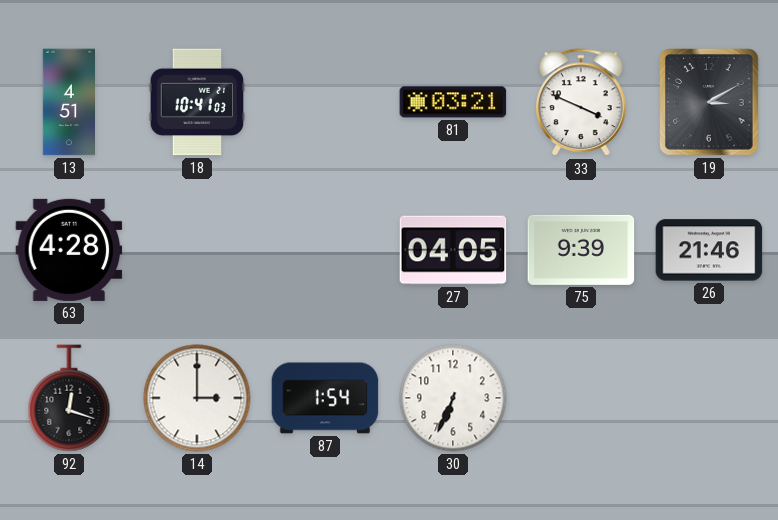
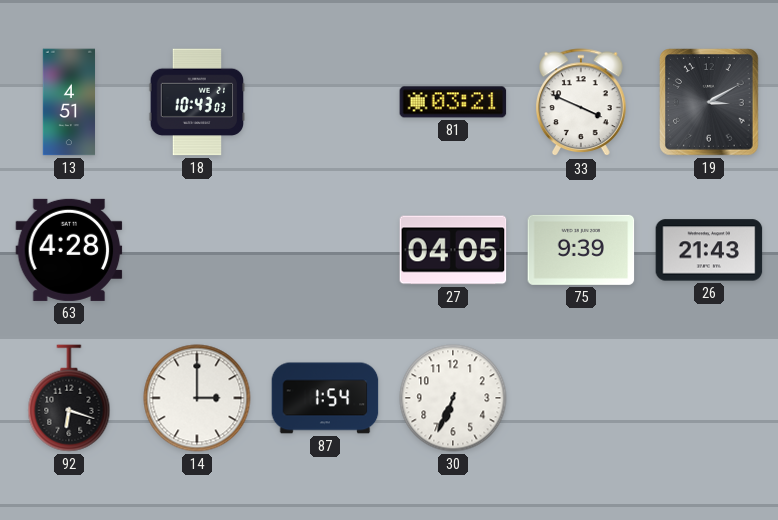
18: 10:41 -> 10:43 (197, 102)
26: 21:46 -> 21:43 (709, 250)
92: 12:18 -> 6:18 (69, 398)
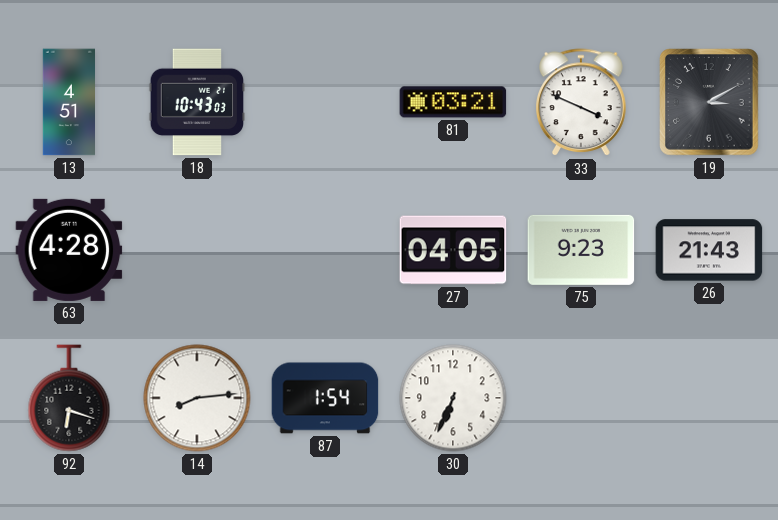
75: 9:39 -> 9:23 (581, 250)
14: 3:00 -> 8:14 (197, 398)
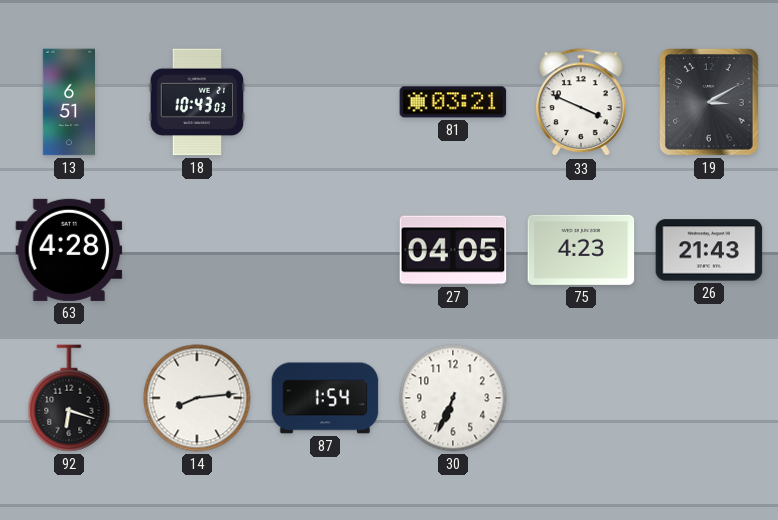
13: 4:51 -> 6:51 (68, 102)
75: 9:23 -> 4:23 (581, 250)
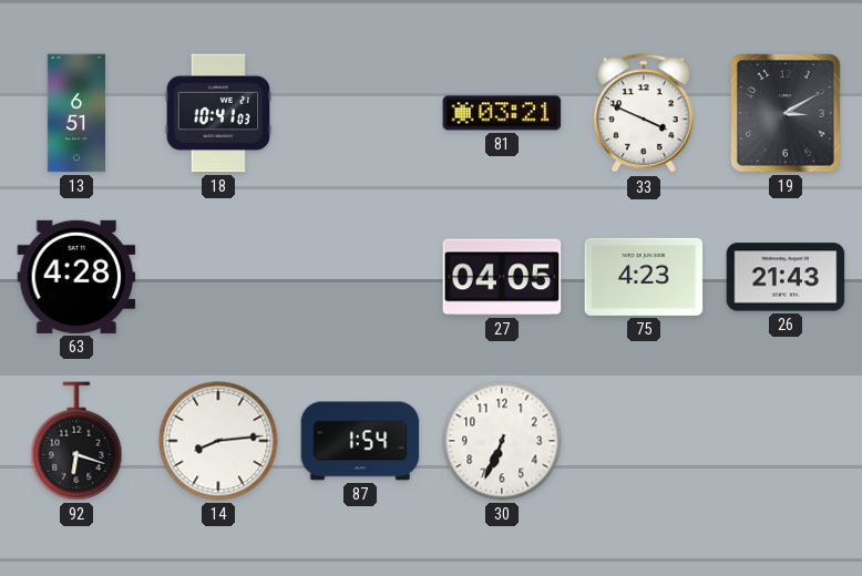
18: 10:43 -> 10:41 (218, 113)
